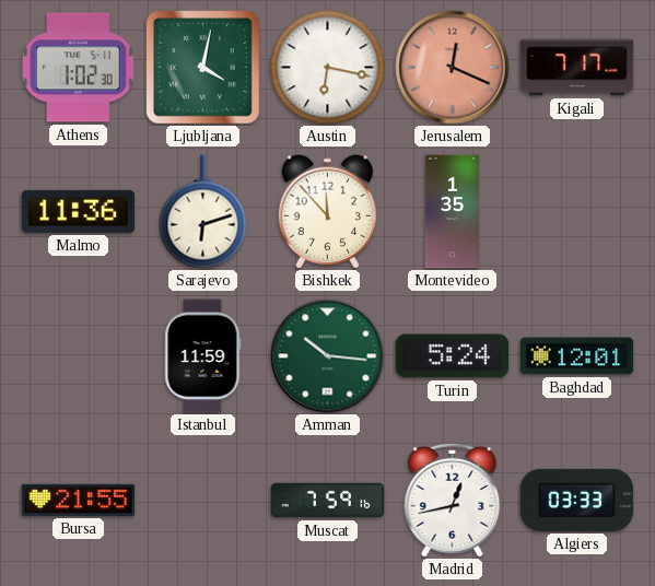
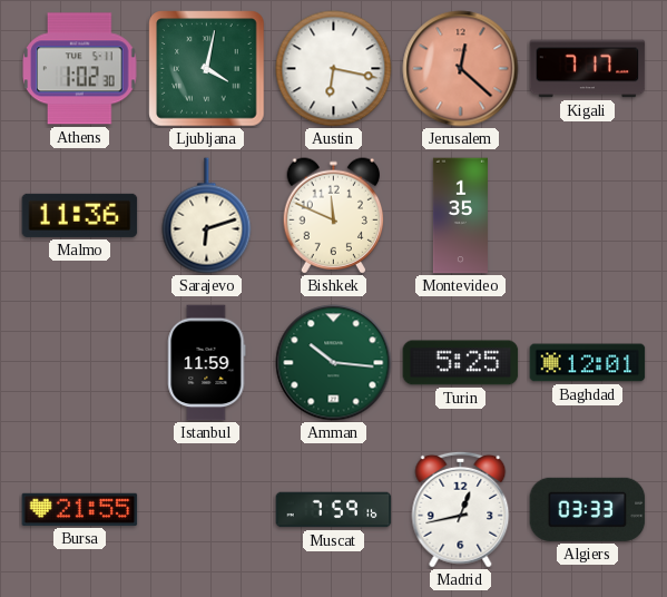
Jerusalem: 12:19 -> 12:22 (461, 69)
Bishkek: 11:53 -> 11:49 (334, 216)
Turin: 5:24 -> 5:25 (461, 363)
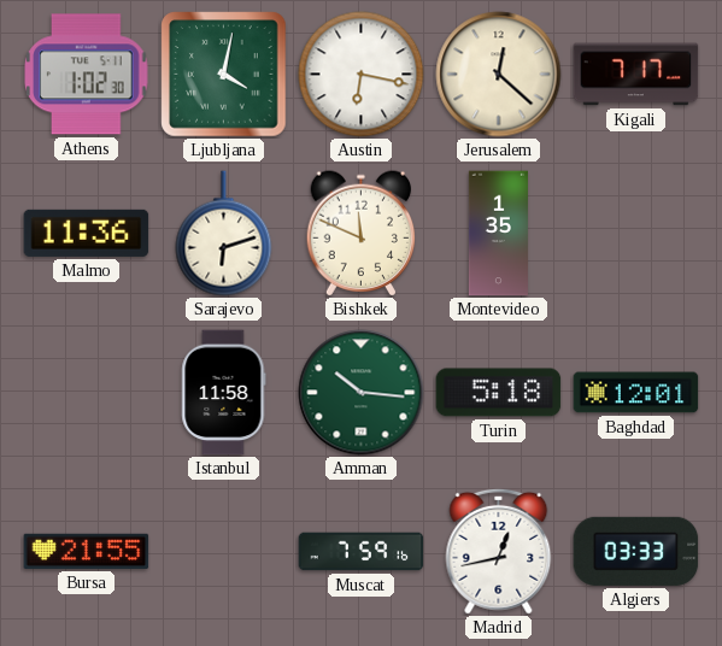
Jerusalem dial: salmon -> cream (499, 75)
Istanbul: 11:59 -> 11:58 (224, 393)
Turin: 5:25 -> 5:18 (499, 393)
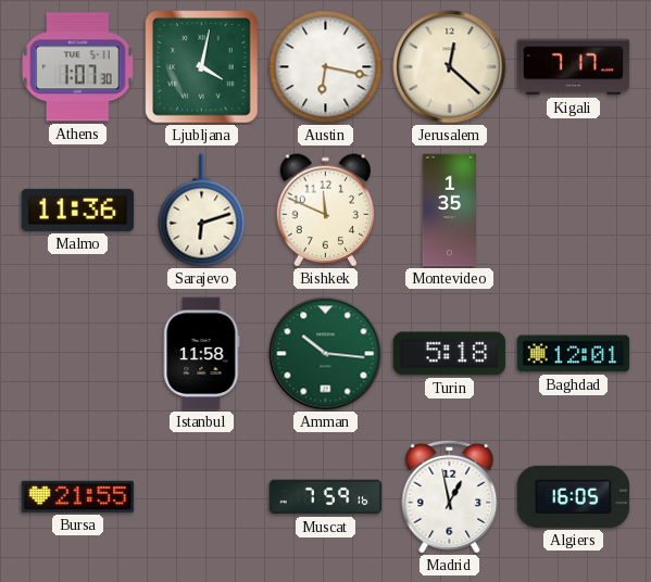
Athens: 1:02 -> 1:07 (78, 67)
Madrid: 12:43 -> 12:58 (450, 496)
Algiers: 03:33 -> 16:05 (574, 496)
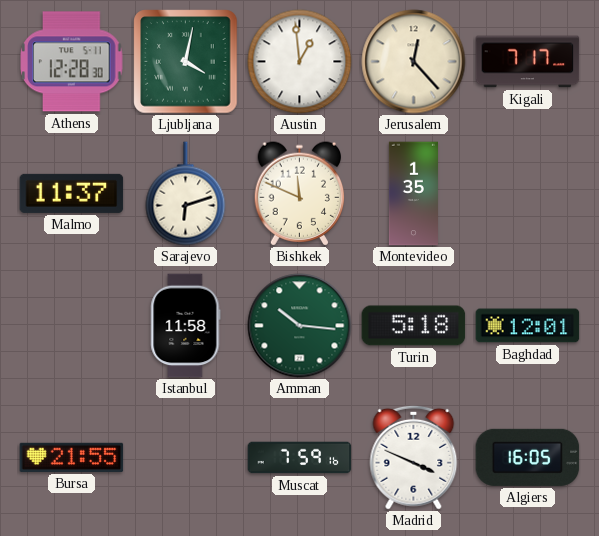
Athens: 1:07 -> 12:28 (72, 62)
Austin: 6:17 -> 12:59 (300, 62)
Jerusalem: 12:22 -> 12:23 (414, 62)
Malmo: 11:36 -> 11:37 (72, 193)
Madrid: 12:58 -> 3:49 (414, 457)
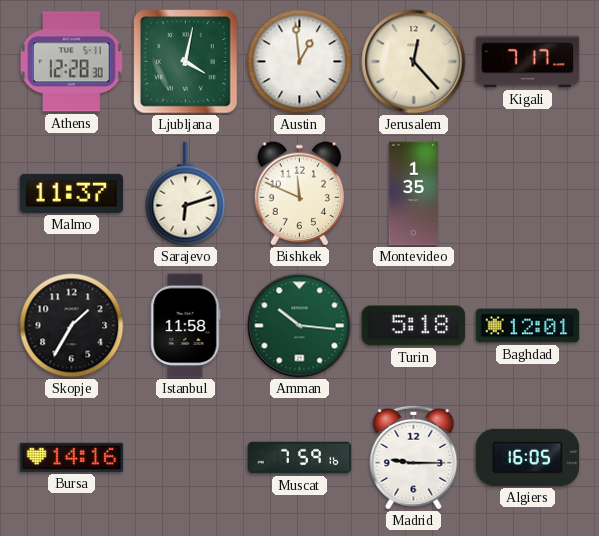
Skopje: none -> 1:35 (72, 326)
Bursa: 21:55 -> 14:16 (72, 457)
Madrid: 3:49 -> 9:15 (414, 457)
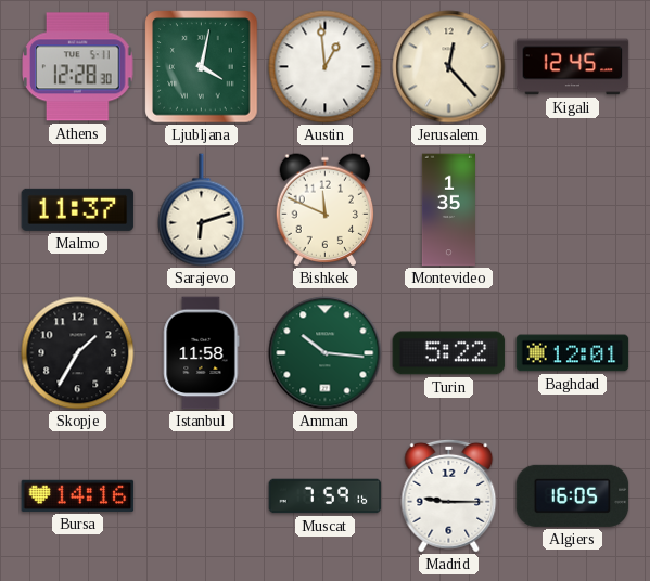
Kigali: 7:17 -> 12:45 (573, 67)
Turin: 5:18 -> 5:22 (449, 353)
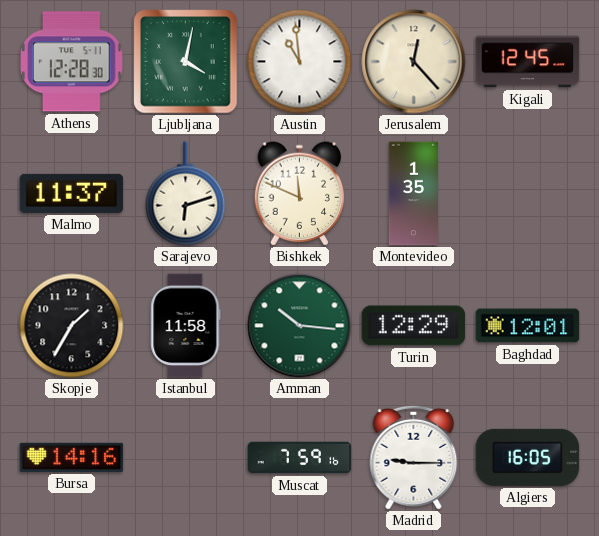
Austin: 12:59 -> 10:59 (300, 62)
Turin: 5:22 -> 12:29 (414, 326)
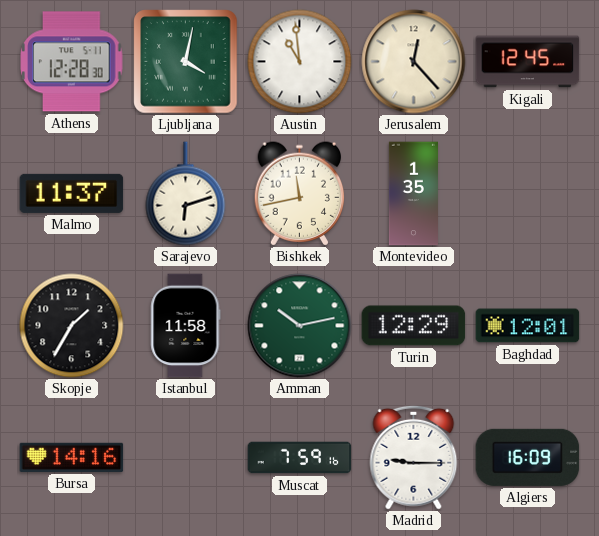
Bishkek: 11:49 -> 11:43 (300, 194)
Amman: 10:16 -> 10:13 (300, 326)
Algiers: 16:05 -> 16:09 (528, 457)
